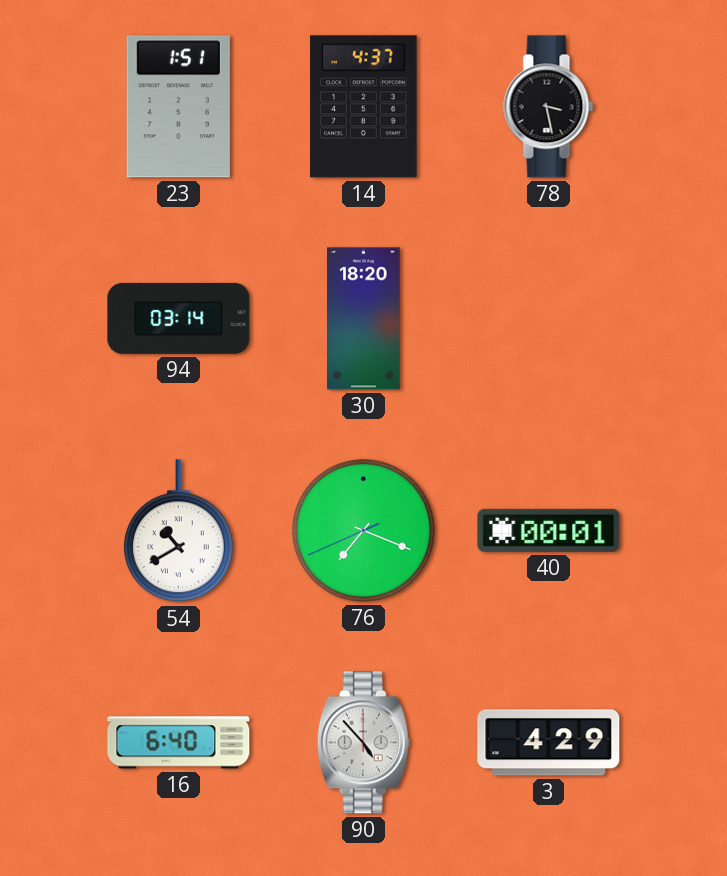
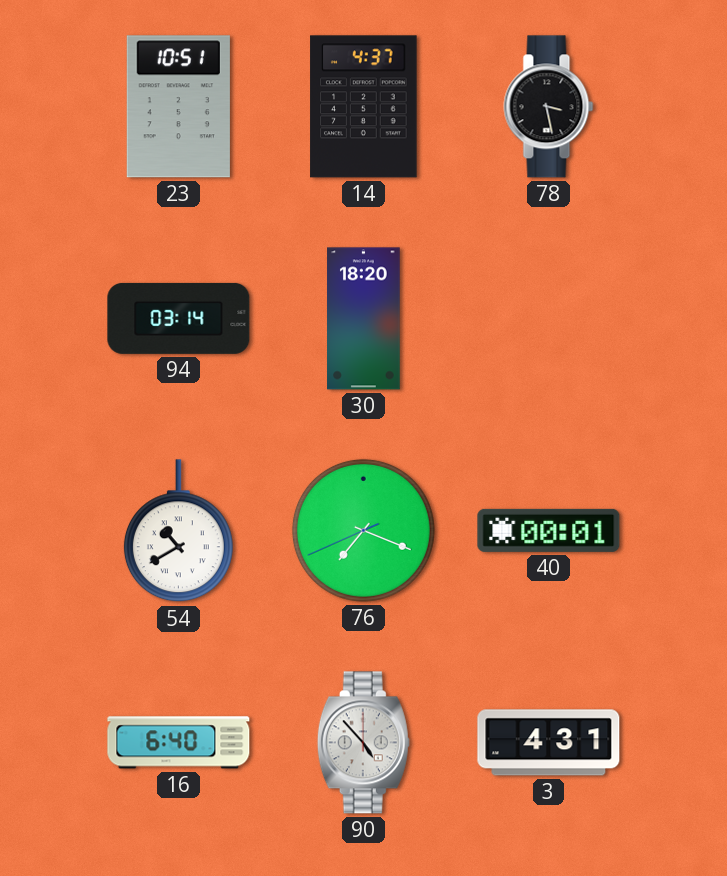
23: 1:51 -> 10:51 (178, 107)
3: 4:29 -> 4:31 (549, 743)
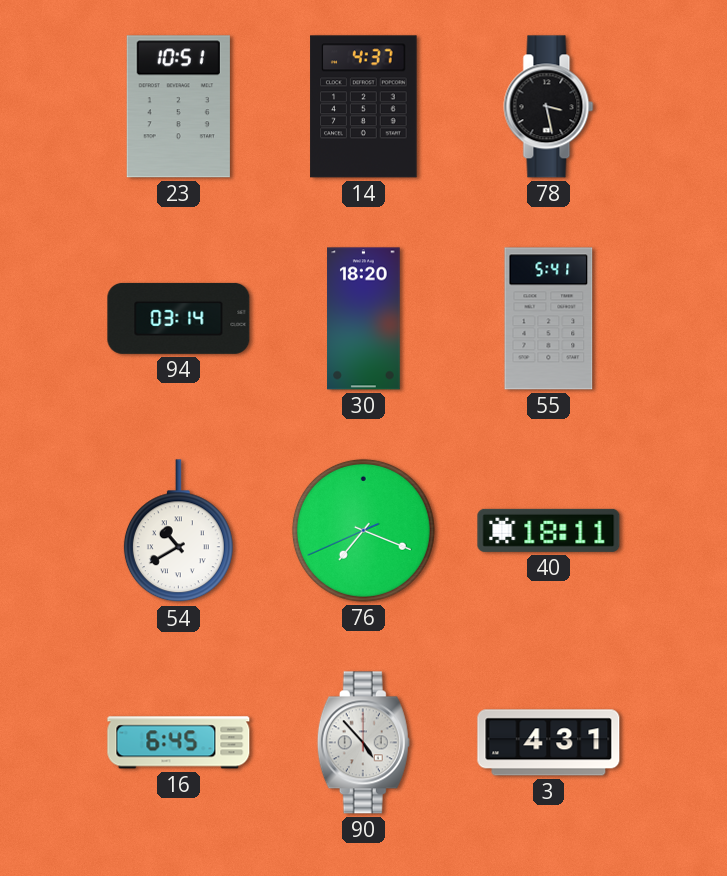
55: none -> 5:41 (549, 319)
40: 00:01 -> 18:11 (549, 530)
16: 6:40 -> 6:45 (179, 743)
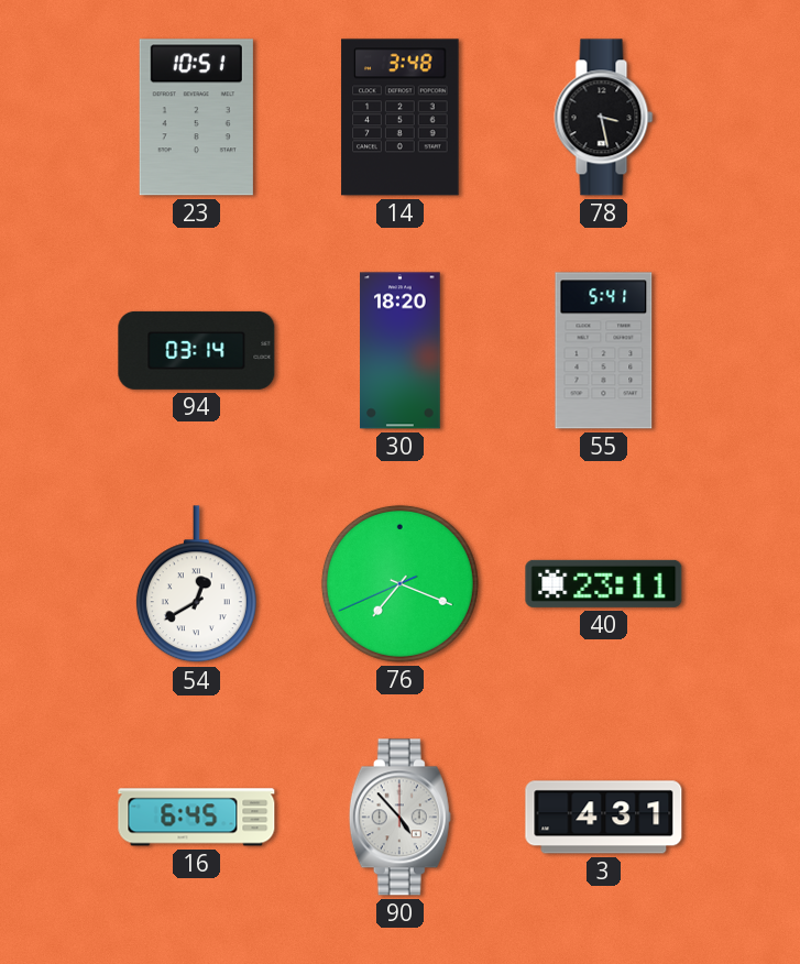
14: 4:37 -> 3:48 (401, 118)
54: 10:40 -> 12:40 (196, 584)
40: 18:11 -> 23:11 (604, 583)
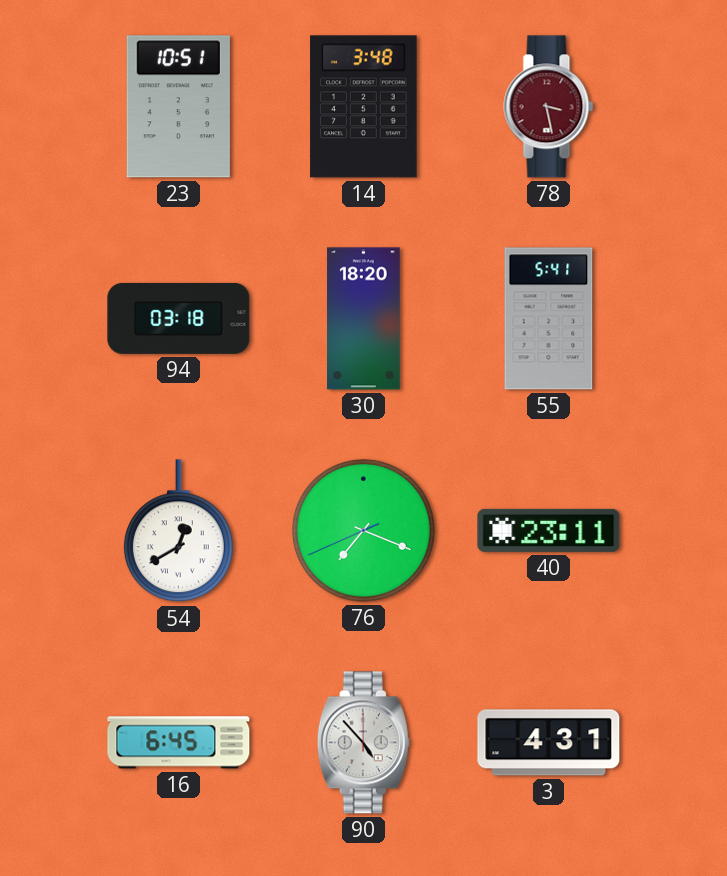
78 dial: black -> burgundy (549, 107)
94: 03:14 -> 03:18 (179, 318)
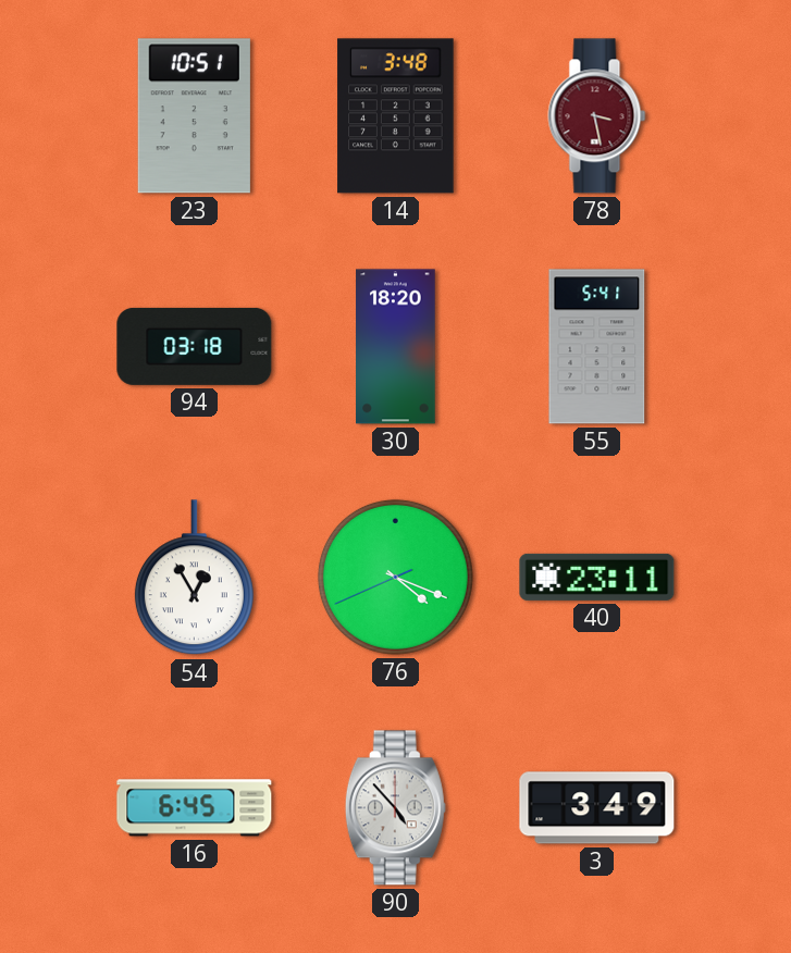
54: 12:40 -> 12:55 (194, 578)
76: 7:18 -> 4:18 (395, 577)
3: 4:31 -> 3:49 (597, 808)
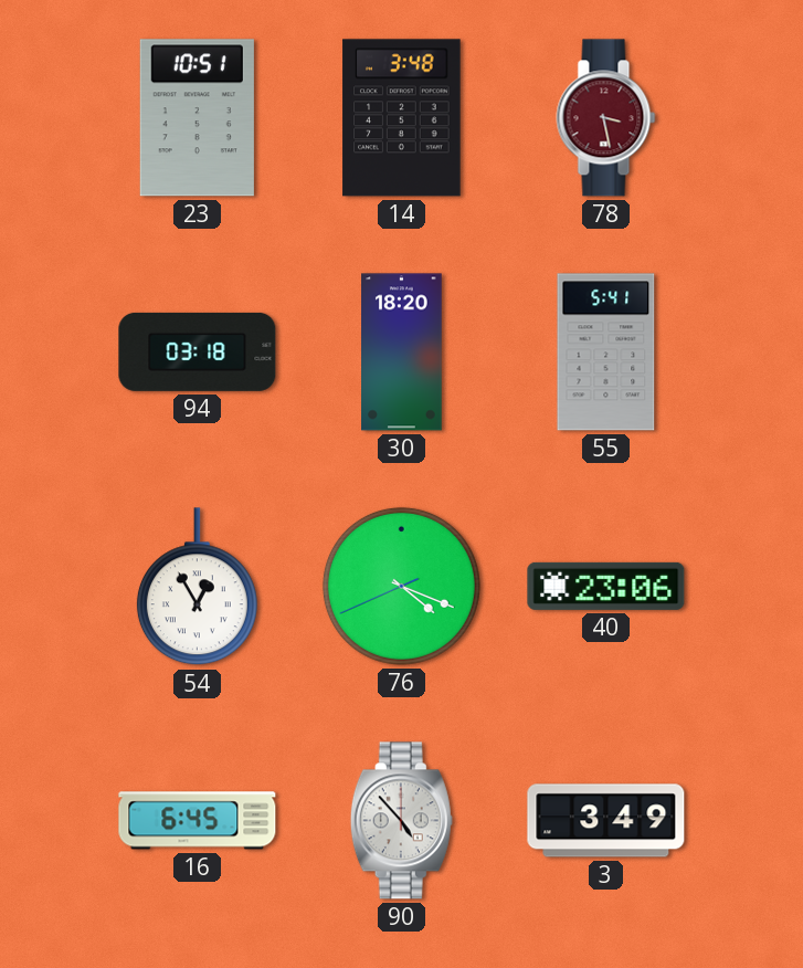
40: 23:11 -> 23:06 (606, 586)
